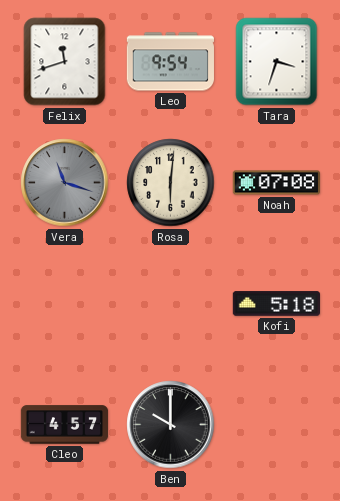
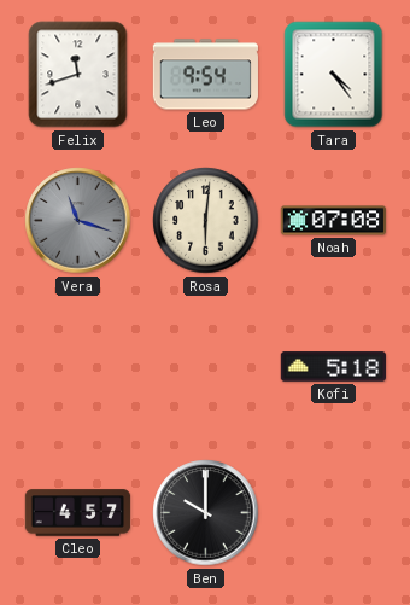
Tara: 3:33 -> 4:24 (334, 75)
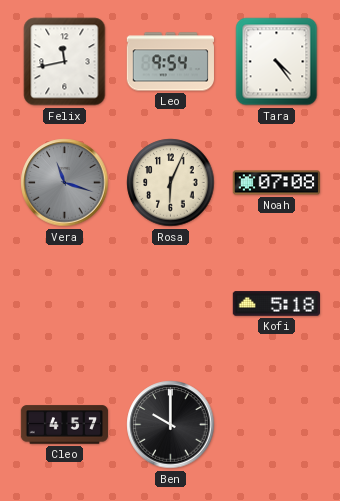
Felix: 11:42 -> 11:43 (65, 62)
Rosa: 6:01 -> 6:04 (171, 183)
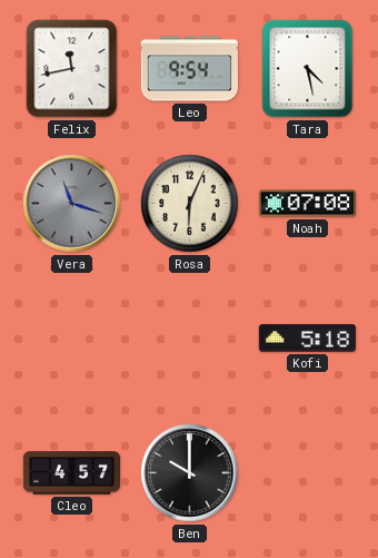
Tara: 4:24 -> 4:28 (308, 69)
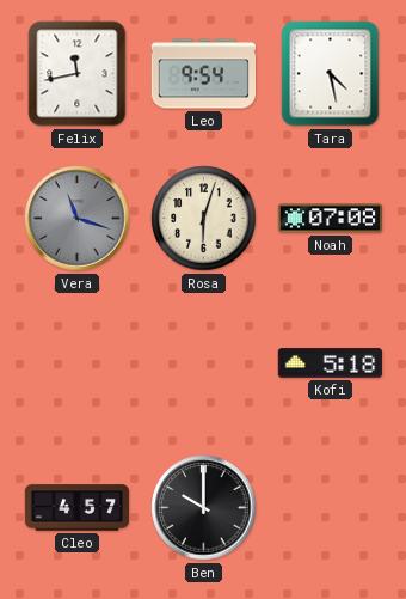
Rosa: 6:04 -> 6:03 (204, 219)
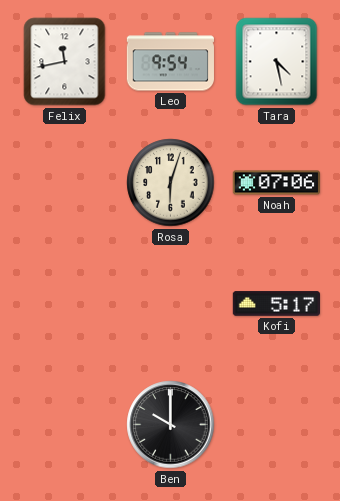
Vera: 11:18 -> none (78, 219)
Noah: 07:08 -> 07:06 (276, 183)
Kofi: 5:18 -> 5:17 (276, 304)
Cleo: 4:57 -> none (78, 508)
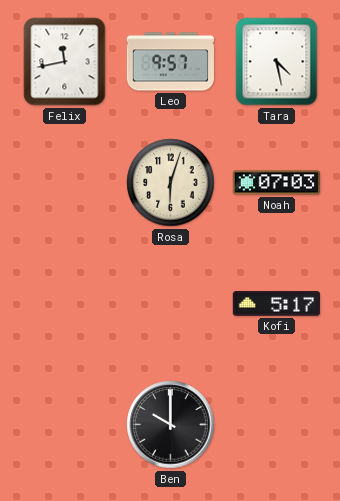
Leo: 9:54 -> 9:57 (170, 62)
Noah: 07:06 -> 07:03 (276, 183)
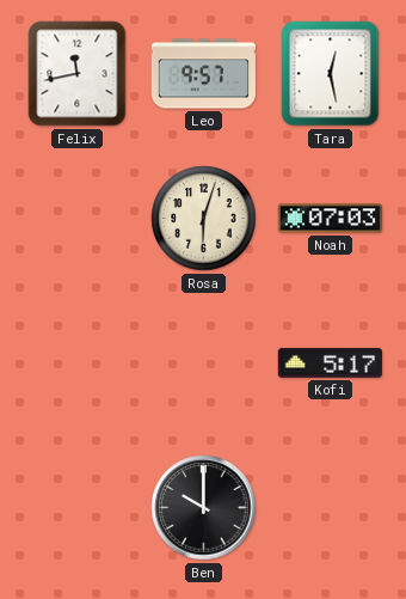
Tara: 4:28 -> 12:28 (331, 74)
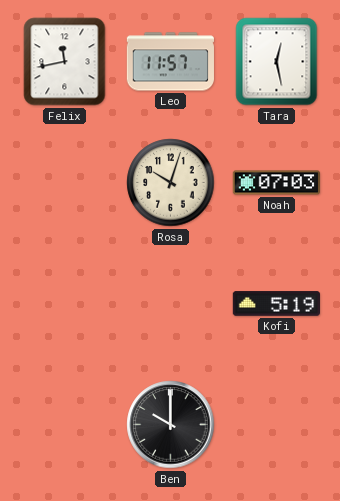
Leo: 9:57 -> 11:57 (170, 62)
Rosa: 6:03 -> 10:03 (171, 183)
Kofi: 5:17 -> 5:19 (276, 304)
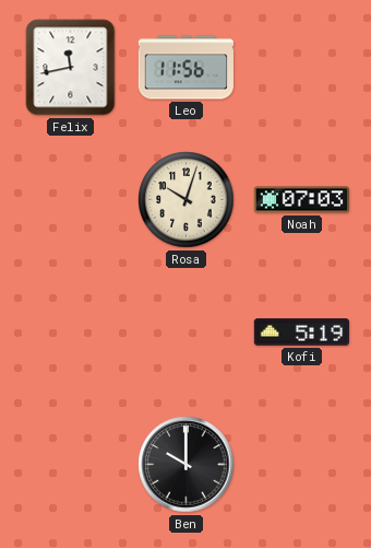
Leo: 11:57 -> 11:56 (185, 68)
Tara: 12:28 -> none (277, 62)
